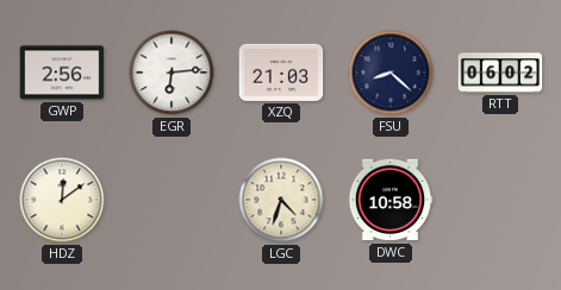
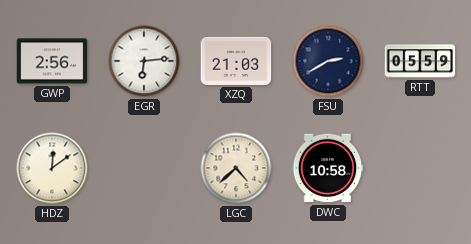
FSU: 8:22 -> 2:40 (328, 61)
RTT: 06:02 -> 05:59 (420, 61)
LGC: 4:33 -> 4:38 (236, 168)
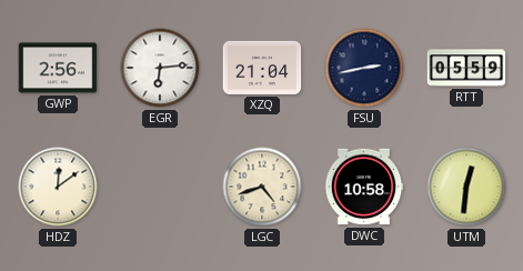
XZQ: 21:03 -> 21:04 (262, 68)
FSU: 2:40 -> 2:43 (364, 68)
LGC: 4:38 -> 4:42 (262, 187)
UTM: none -> 12:31 (466, 187)
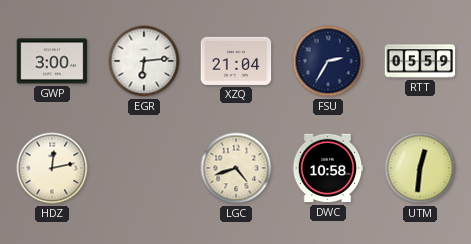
GWP: 2:56 -> 3:00 (52, 61)
FSU: 2:43 -> 2:35 (328, 61)
HDZ: 12:09 -> 12:13 (52, 168)
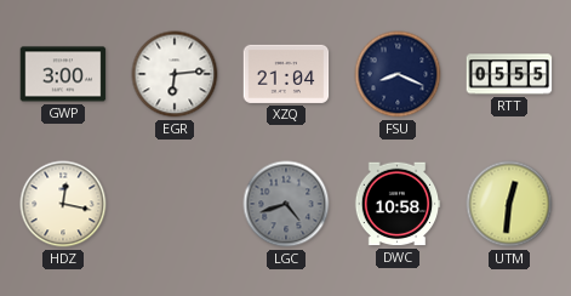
FSU: 2:35 -> 8:19 (398, 74)
RTT: 05:59 -> 05:55 (509, 74)
HDZ: 12:13 -> 12:17 (63, 204)
LGC dial: cream -> grey (286, 204)
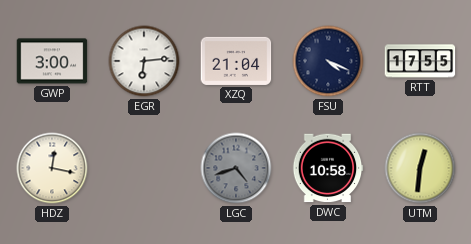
FSU: 8:19 -> 4:19 (328, 61)
RTT: 05:55 -> 17:55 (420, 61)
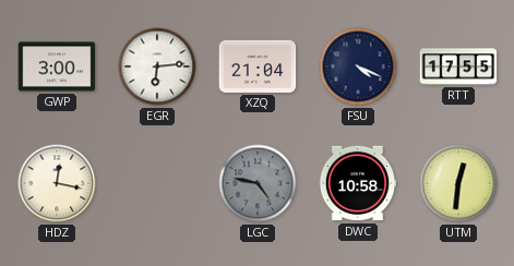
LGC: 4:42 -> 4:47 (258, 183)
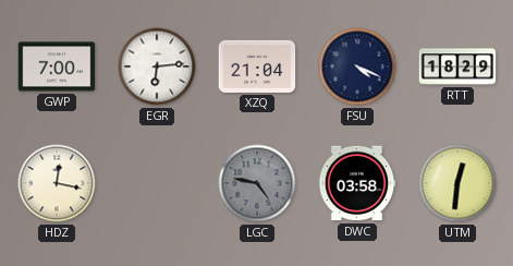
GWP: 3:00 -> 7:00 (57, 66)
RTT: 17:55 -> 18:29 (457, 66)
DWC: 10:58 -> 03:58 (357, 183)
